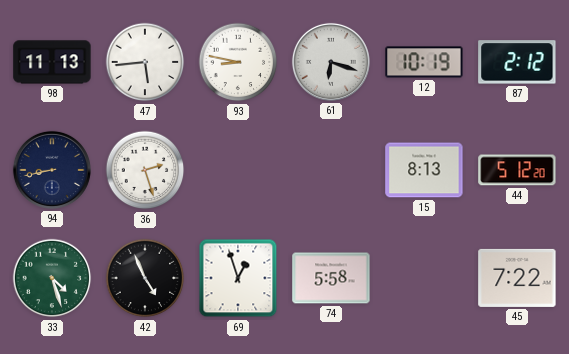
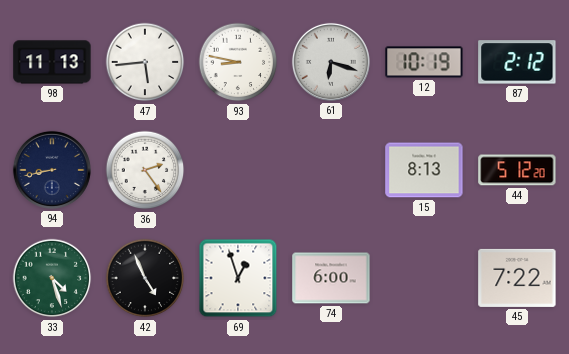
36: 2:27 -> 2:24 (145, 170)
74: 5:58 -> 6:00 (331, 278)
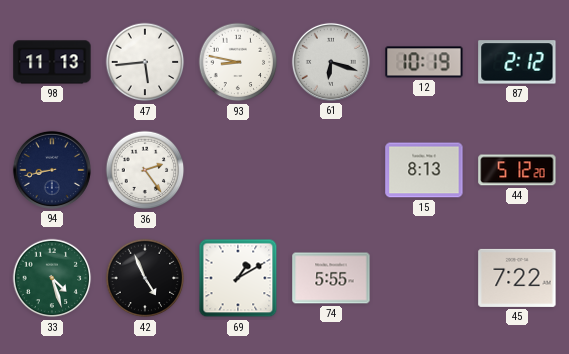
69: 12:57 -> 1:10 (238, 278)
74: 6:00 -> 5:55 (331, 278)
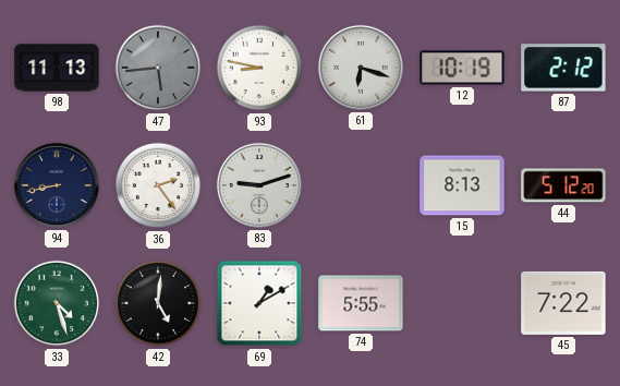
47 dial: white -> grey (158, 68)
83: none -> 9:12 (259, 185)
42: 4:56 -> 5:01 (158, 303)
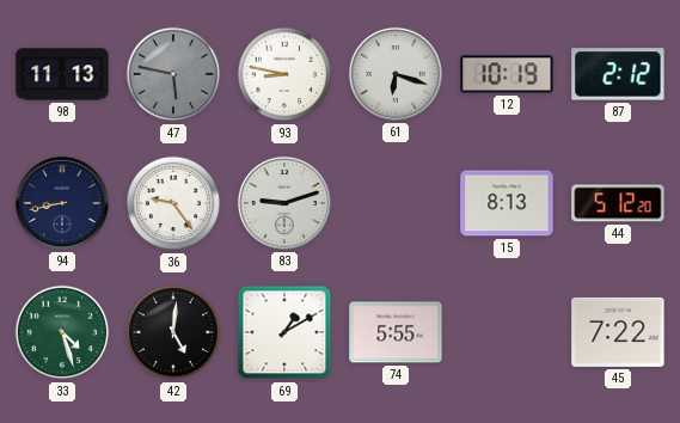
47: 5:44 -> 5:47 (173, 74)
36: 2:24 -> 9:24 (173, 203)
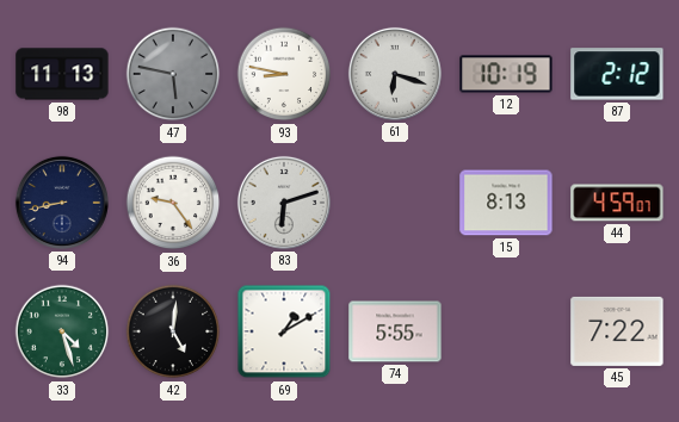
83: 9:12 -> 6:12 (284, 203)
44: 5:12 -> 4:59 (617, 203)
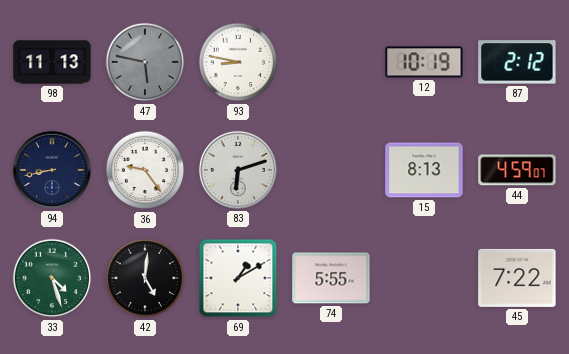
61: 6:18 -> none (395, 74)
